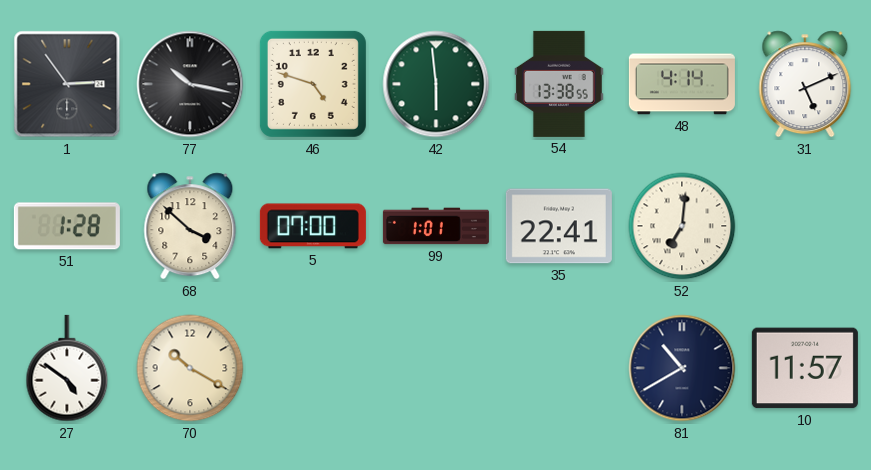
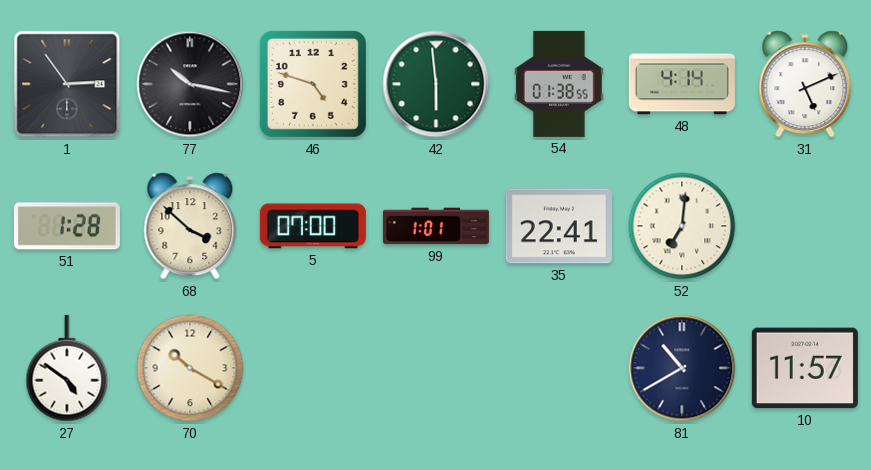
54: 13:38 -> 01:38 (559, 84)
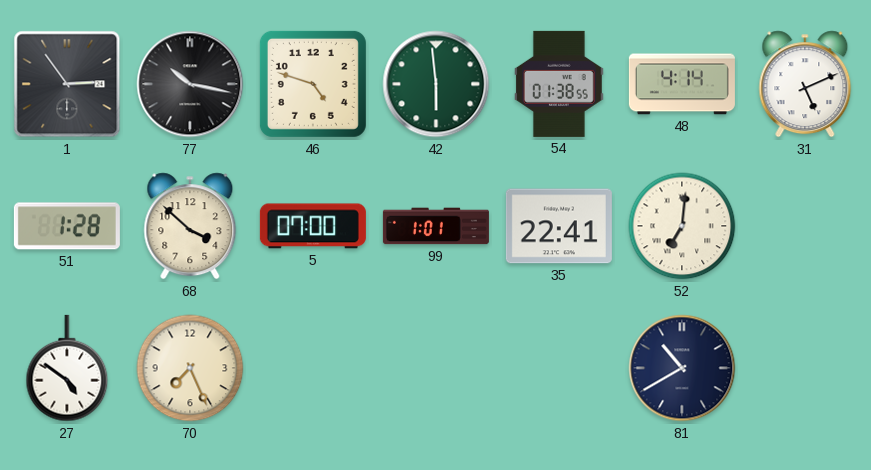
70: 10:20 -> 7:26 (190, 368)
10: 11:57 -> none (805, 368)
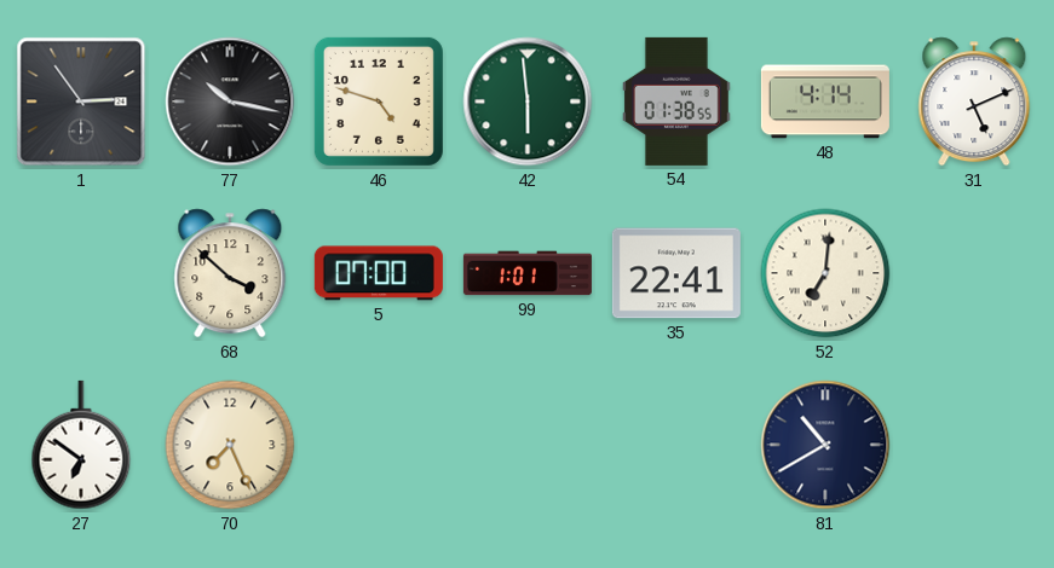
51: 1:28 -> none (67, 226)
27: 4:51 -> 6:51 (81, 445)
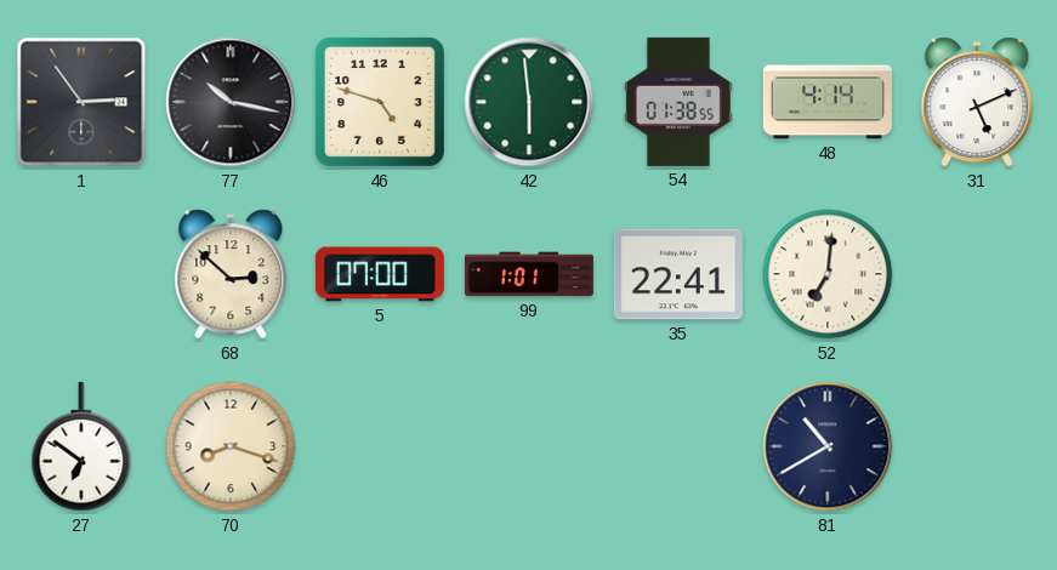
68: 3:52 -> 2:52 (231, 274)
70: 7:26 -> 8:18 (231, 446)
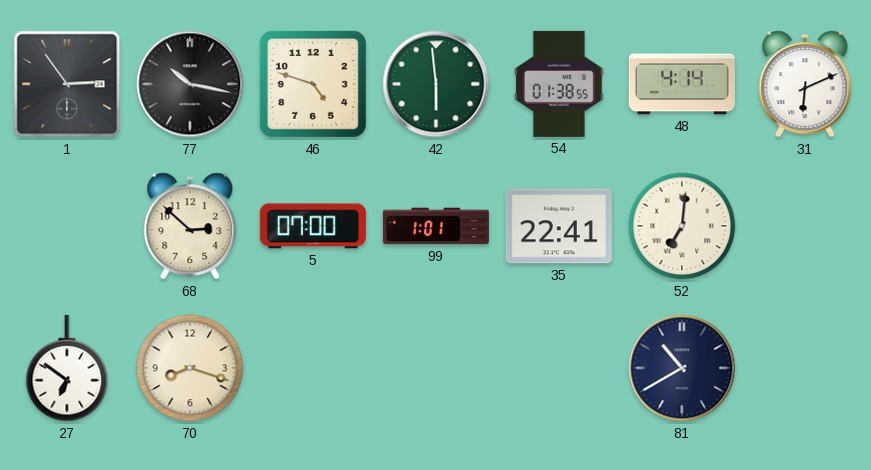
31: 5:11 -> 6:11 (805, 84)
